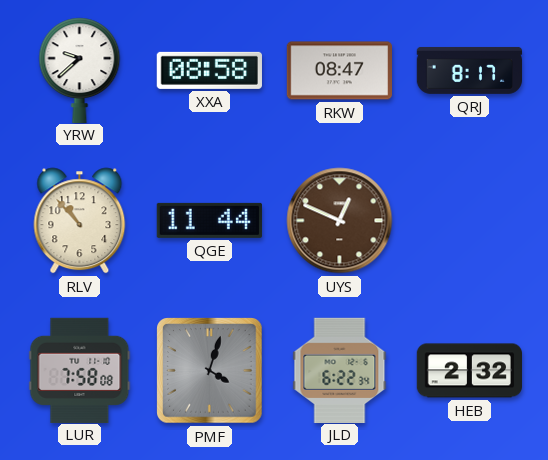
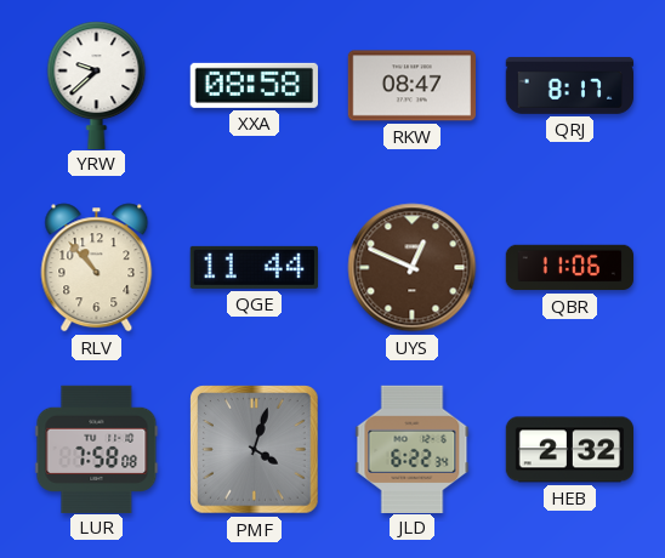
QBR: none -> 11:06 (570, 268)
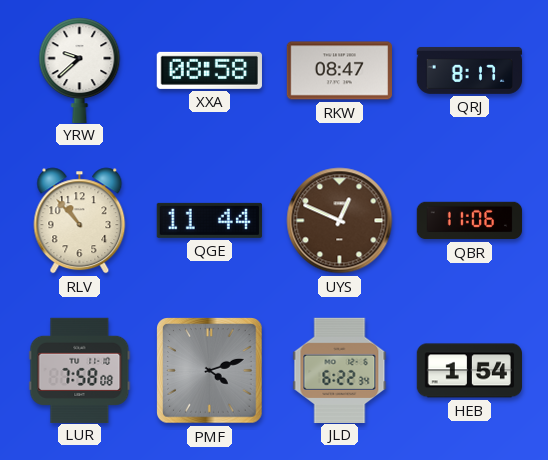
PMF: 4:03 -> 4:12 (210, 371)
HEB: 2:32 -> 1:54 (469, 371)
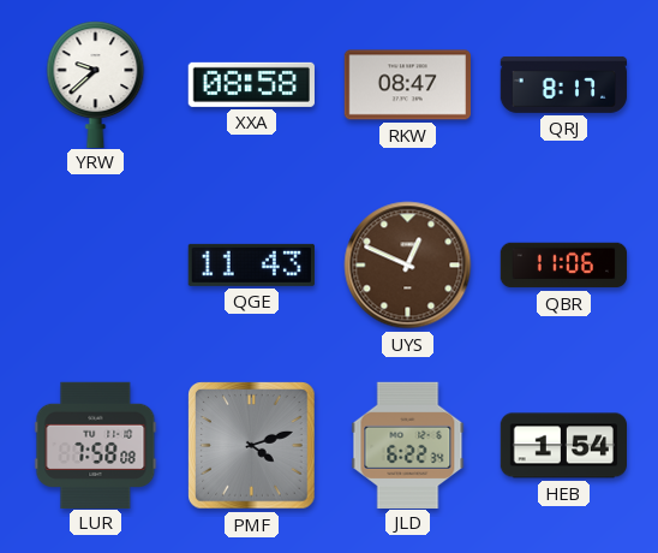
RLV: 10:53 -> none (80, 221)
QGE: 11:44 -> 11:43 (251, 264)
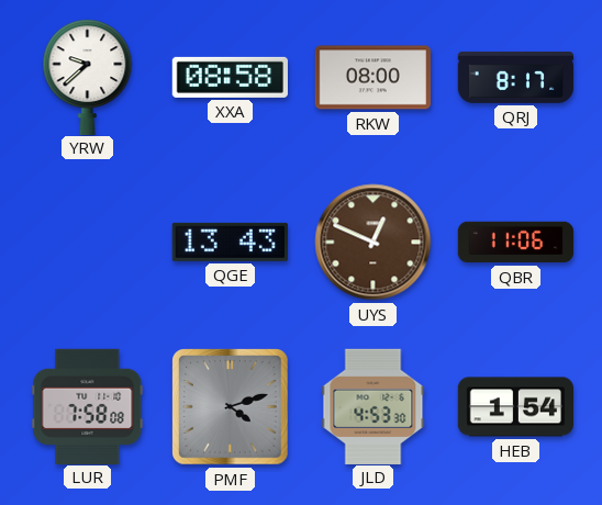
RKW: 08:47 -> 08:00 (372, 78)
QGE: 11:43 -> 13:43 (230, 242)
JLD: 6:22 -> 4:53 (374, 406)
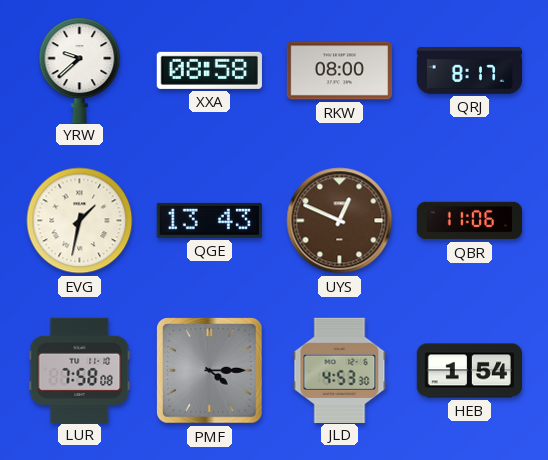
EVG: none -> 1:32 (80, 221)
PMF: 4:12 -> 4:15 (210, 371)
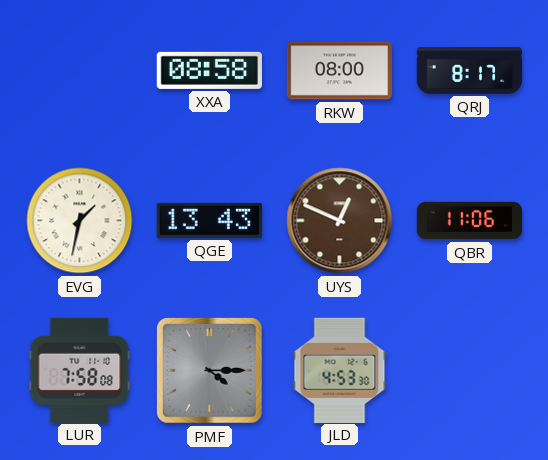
YRW: 9:38 -> none (80, 70)
HEB: 1:54 -> none (469, 371)
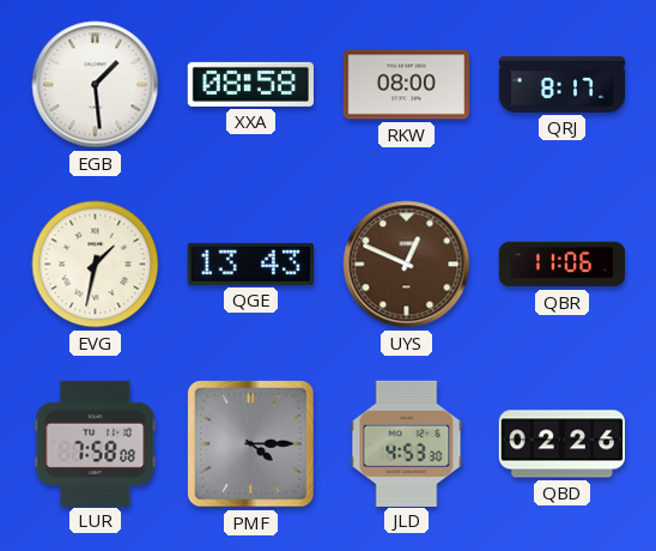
EGB: none -> 1:29 (96, 85)
QBD: none -> 02:26 (561, 444)
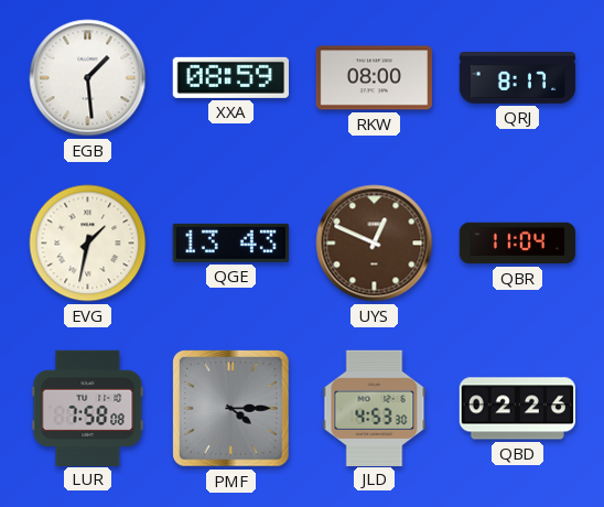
XXA: 08:58 -> 08:59 (230, 77)
QBR: 11:06 -> 11:04 (518, 244)
